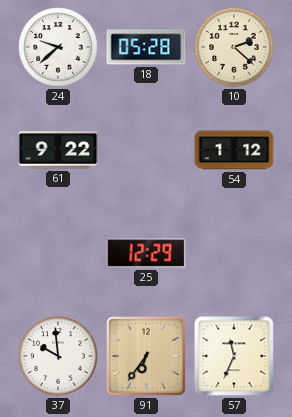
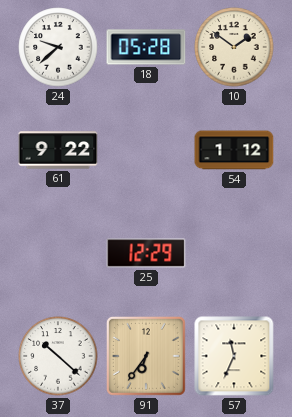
10: 2:22 -> 1:51 (234, 47)
37: 9:59 -> 10:22 (58, 356)
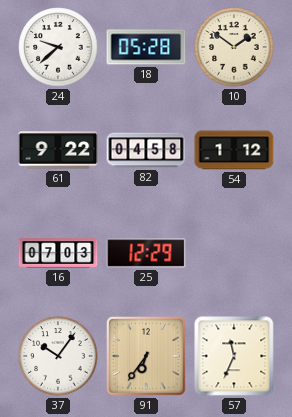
82: none -> 04:58 (146, 150)
16: none -> 07:03 (58, 253)
37: 10:22 -> 10:06 (58, 356)
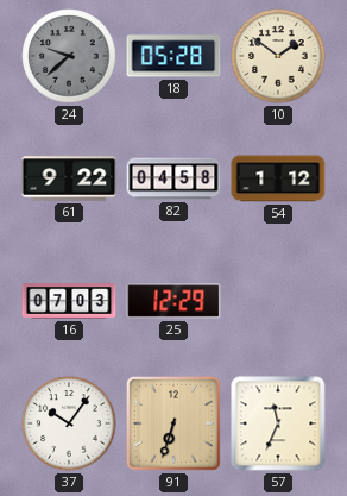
24 dial: white -> grey (69, 56)
91: 6:36 -> 6:33 (173, 423)
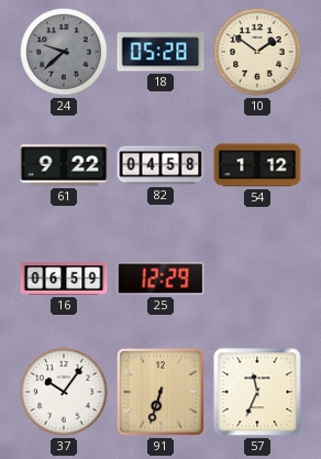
16: 07:03 -> 06:59 (64, 278)
